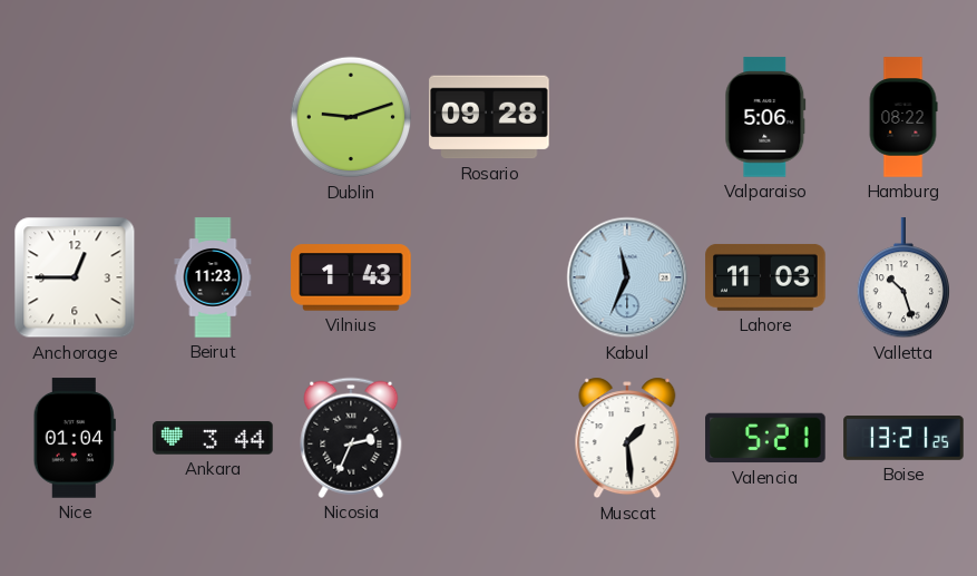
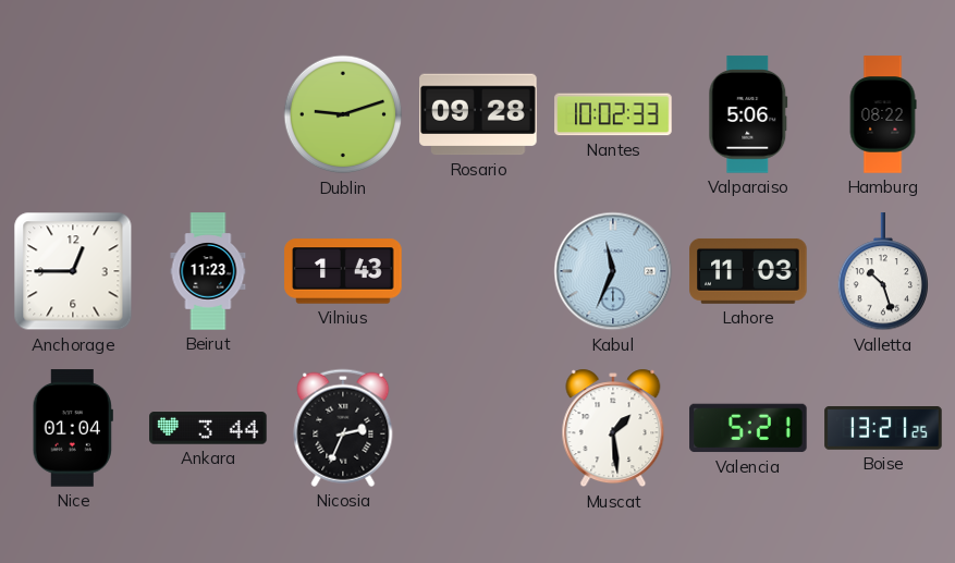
Nantes: none -> 10:02 (613, 114)
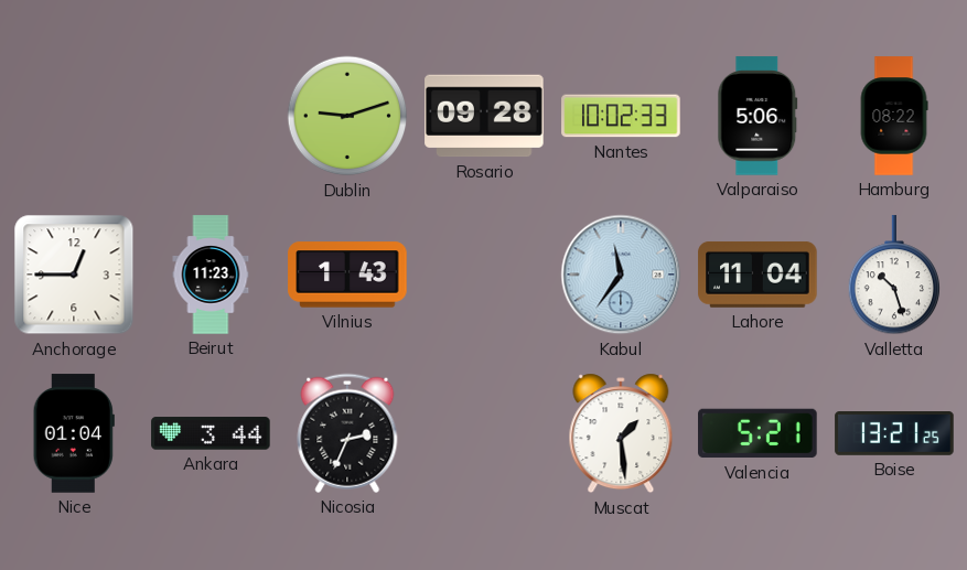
Kabul: 11:34 -> 11:36 (621, 275)
Lahore: 11:03 -> 11:04 (758, 275)
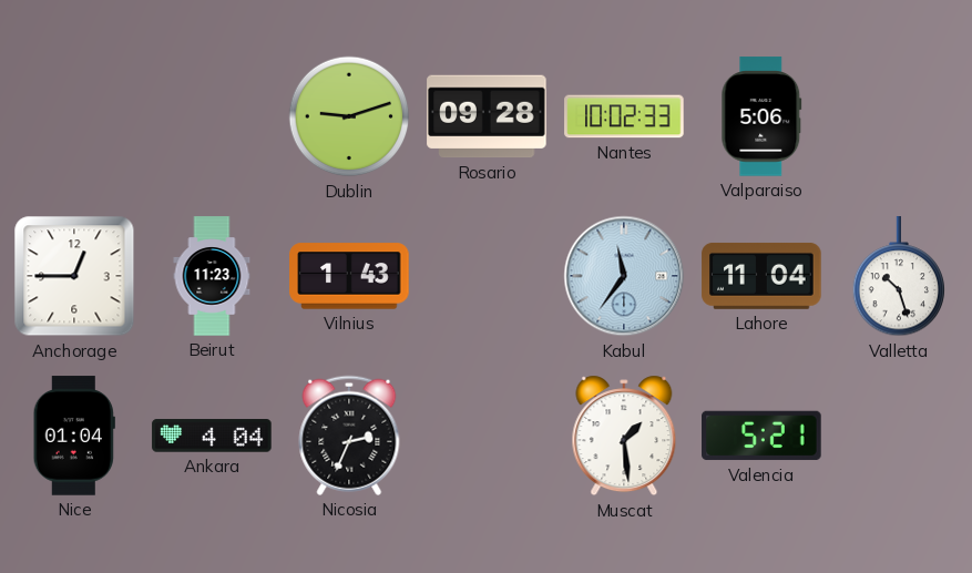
Hamburg: 08:22 -> none (894, 116)
Ankara: 3:44 -> 4:04 (212, 436)
Boise: 13:21 -> none (894, 434)
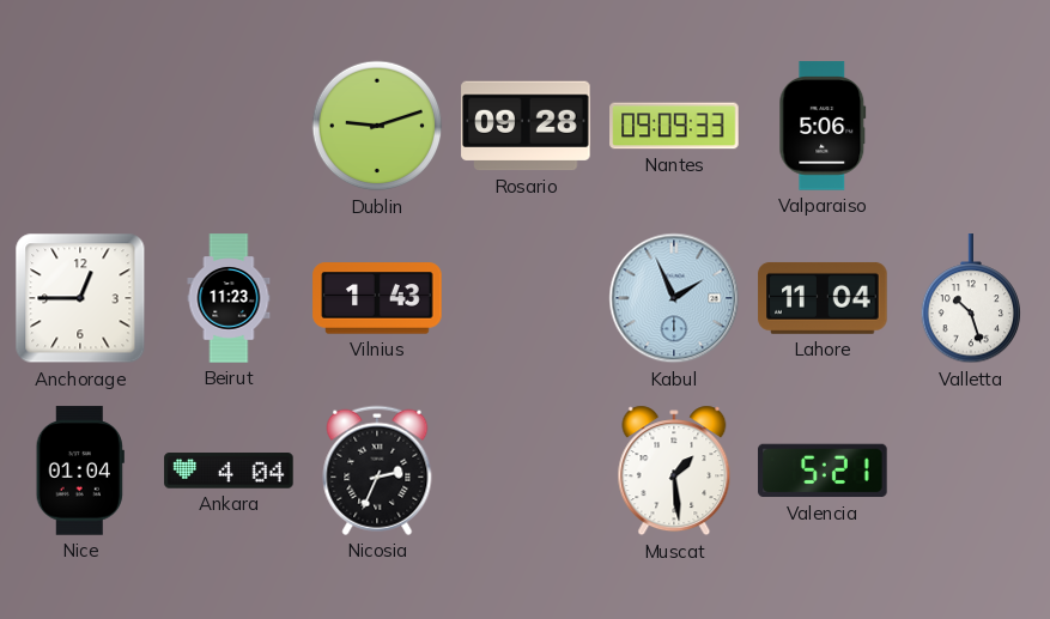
Nantes: 10:02 -> 09:09 (674, 126)
Kabul: 11:36 -> 1:56 (674, 298)
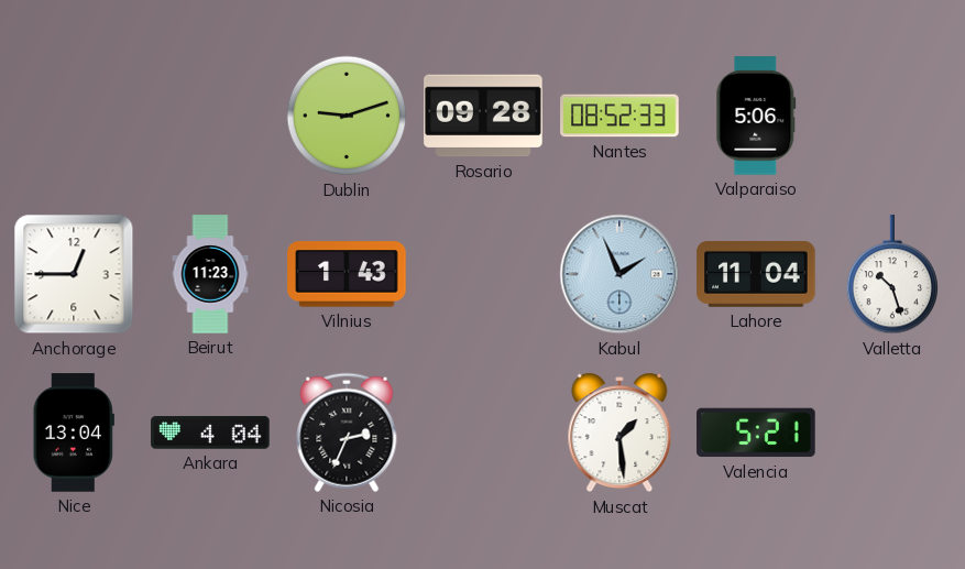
Nantes: 09:09 -> 08:52 (619, 116)
Nice: 01:04 -> 13:04 (74, 433)
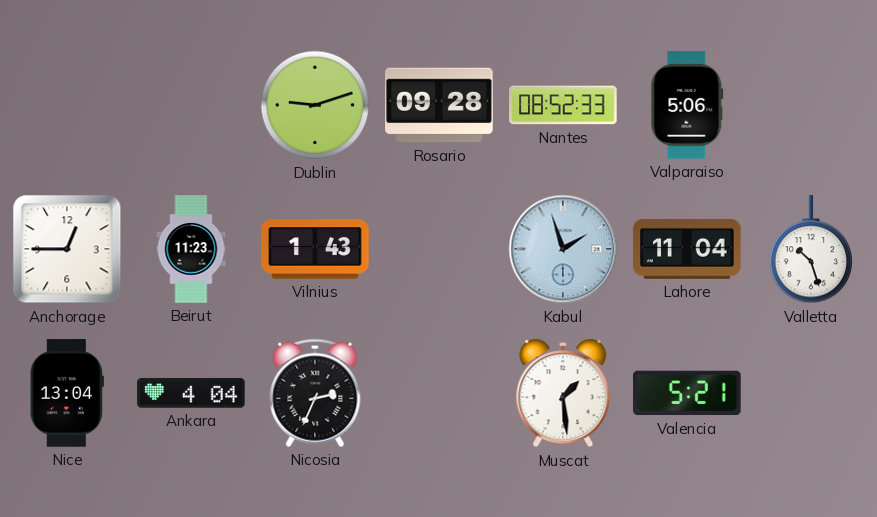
Kabul: 1:56 -> 1:57 (563, 249)
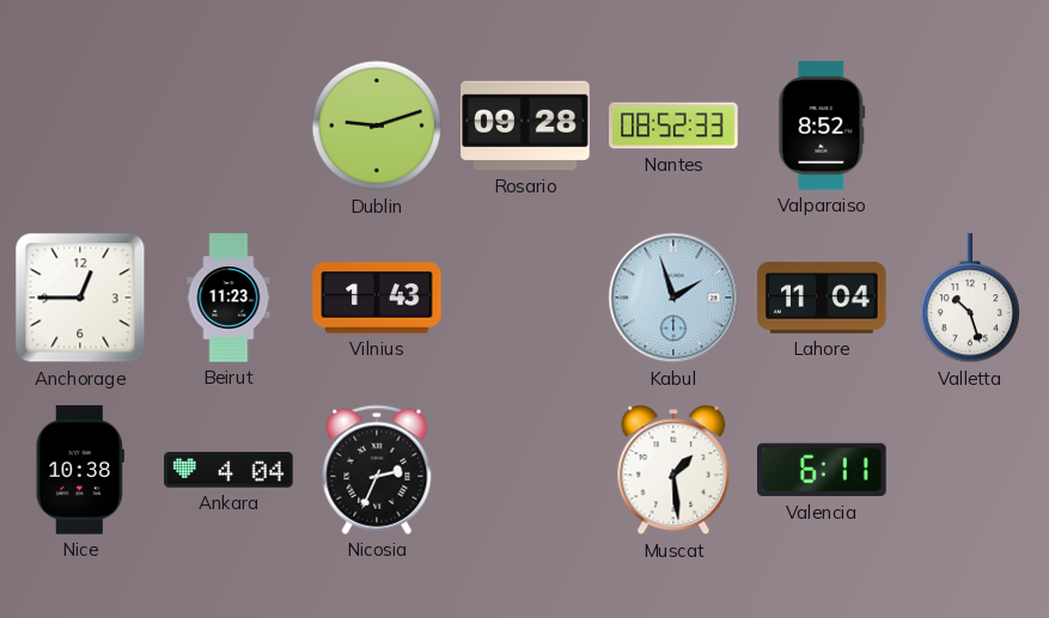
Valparaiso: 5:06 -> 8:52 (822, 126)
Nice: 13:04 -> 10:38 (80, 470)
Valencia: 5:21 -> 6:11 (822, 470)
